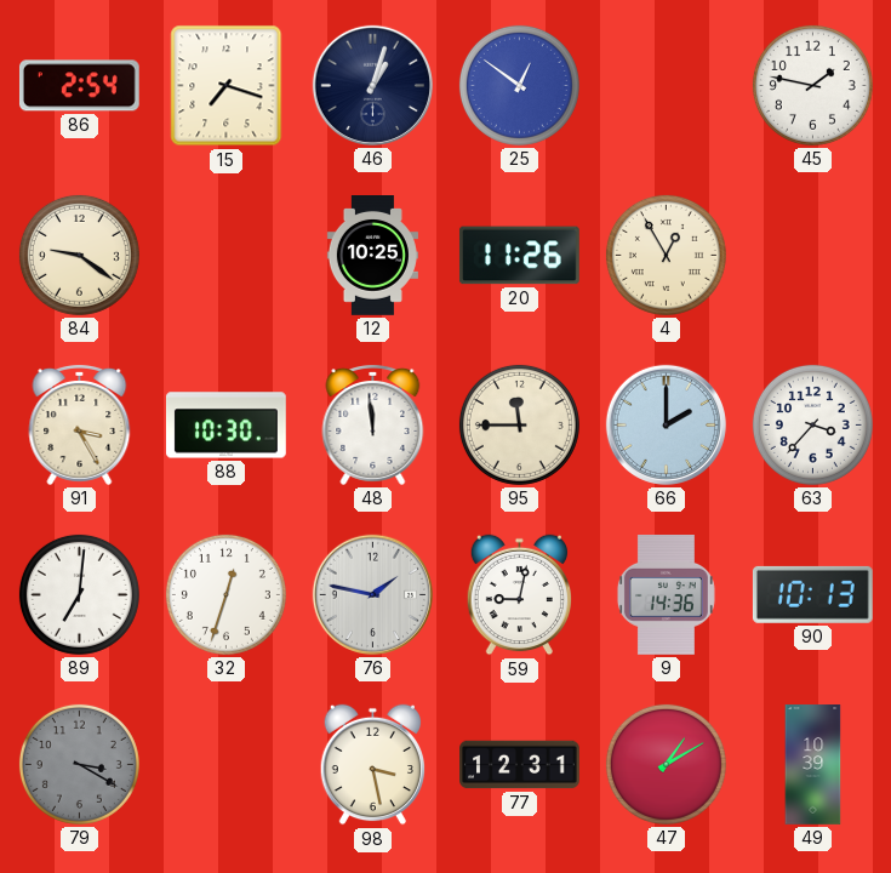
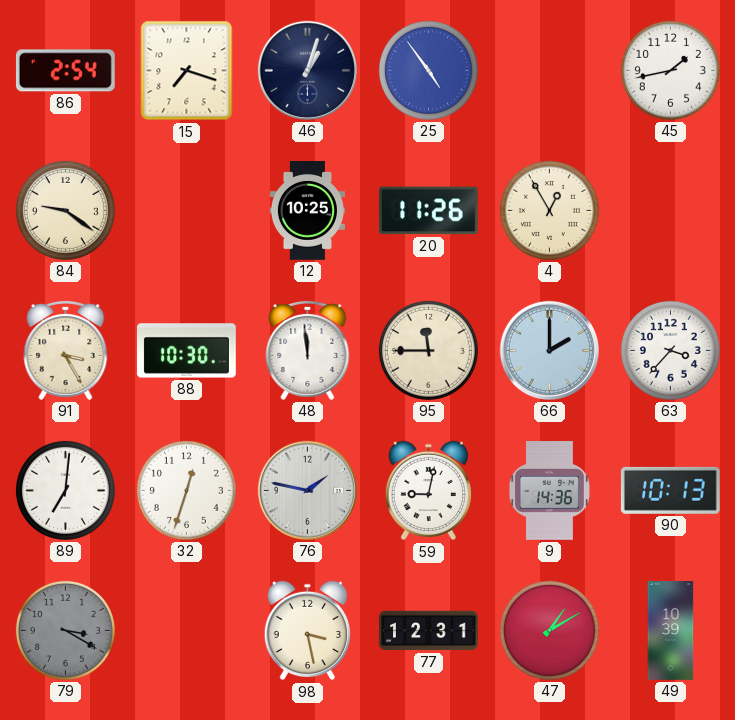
25: 12:51 -> 4:54 (428, 70)
45: 1:47 -> 1:43 (670, 70)
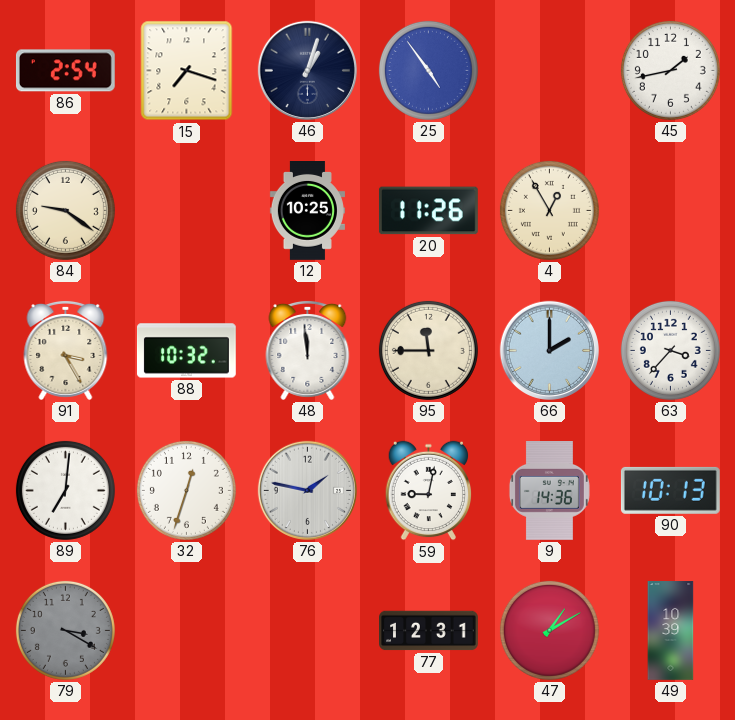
88: 10:30 -> 10:32 (187, 351)
98: 3:28 -> none (307, 631)
